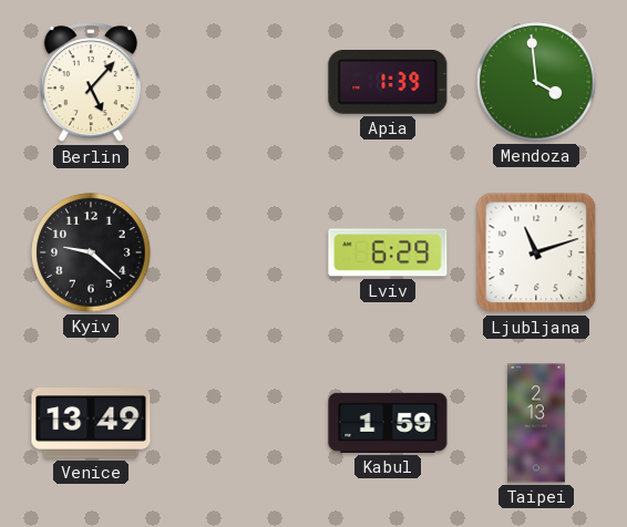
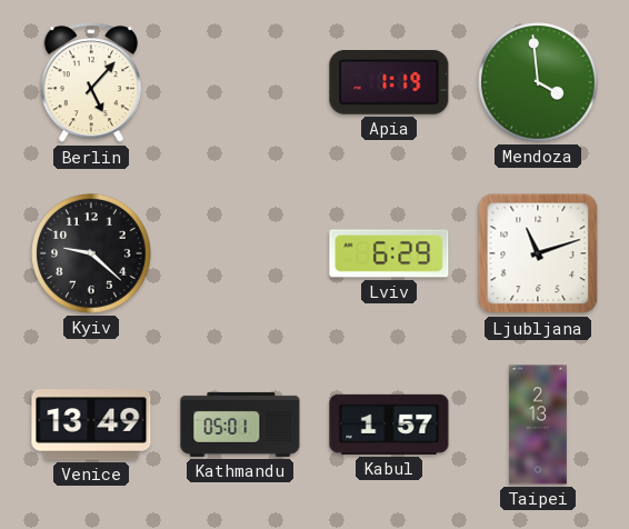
Apia: 1:39 -> 1:19 (389, 83)
Kathmandu: none -> 05:01 (240, 425)
Kabul: 1:59 -> 1:57 (389, 425)
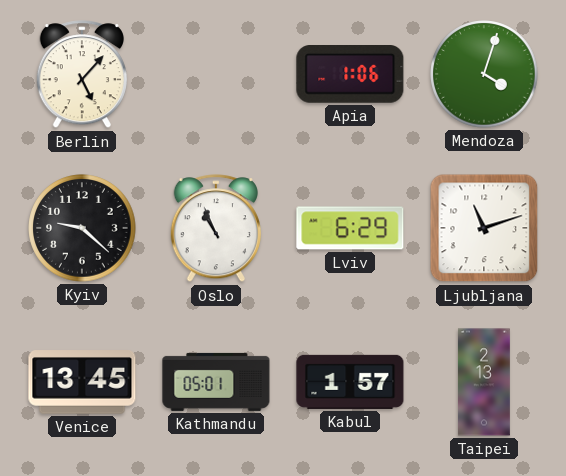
Apia: 1:19 -> 1:06 (350, 75)
Mendoza: 3:59 -> 4:03 (484, 74)
Oslo: none -> 10:56 (216, 229)
Venice: 13:49 -> 13:45 (82, 382)
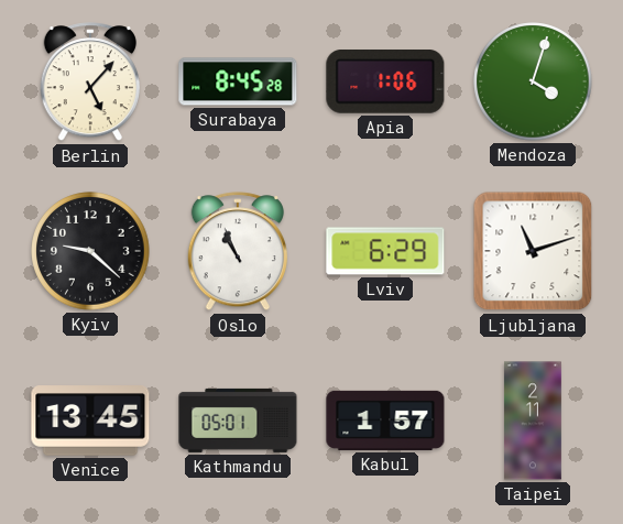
Surabaya: none -> 8:45 (238, 81)
Taipei: 2:13 -> 2:11 (533, 421)
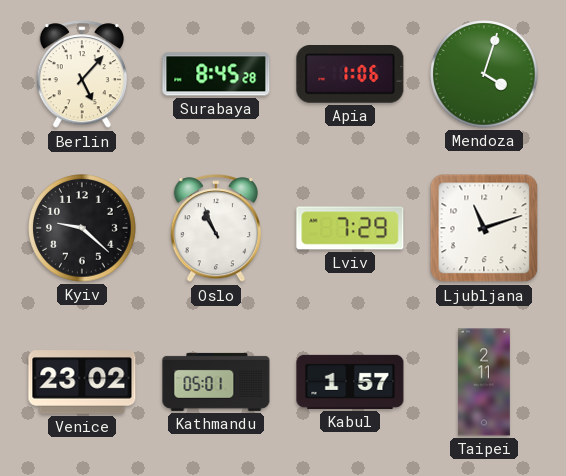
Lviv: 6:29 -> 7:29 (350, 228)
Venice: 13:45 -> 23:02 (82, 382)
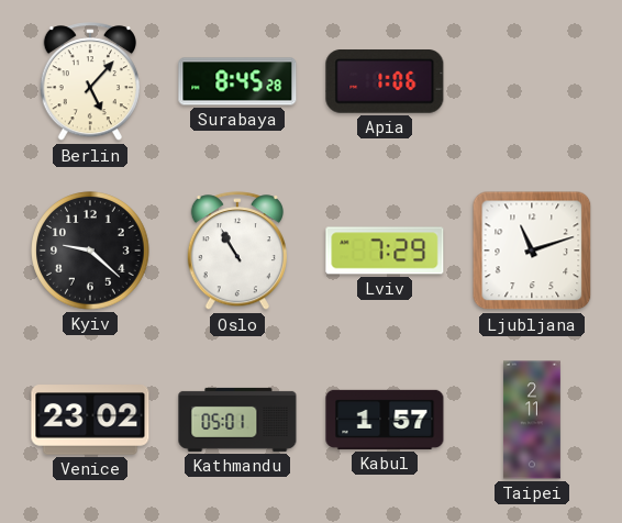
Mendoza: 4:03 -> none (484, 74)
Oslo: 10:56 -> 10:55 (237, 252)
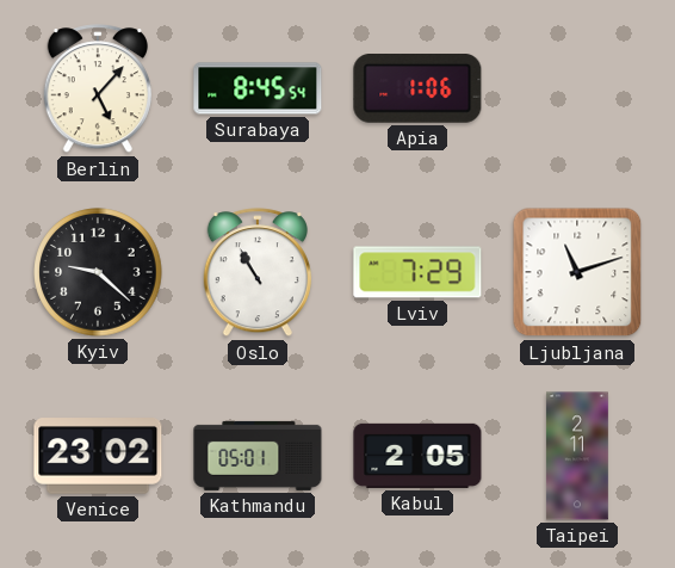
Surabaya: 8:45:28 -> 8:45:54 (258, 88)
Kabul: 1:57 -> 2:05 (417, 456)
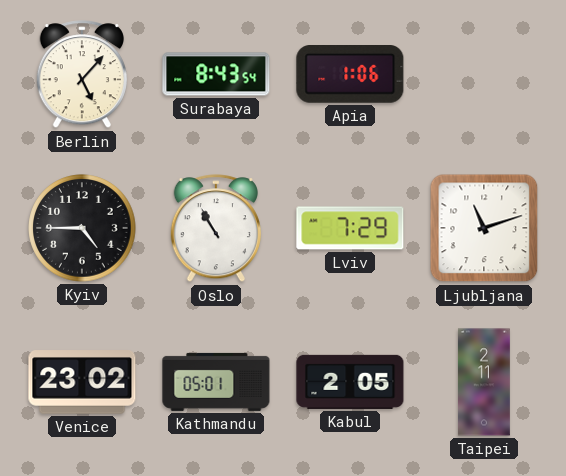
Surabaya: 8:45 -> 8:43 (216, 74)
Kyiv: 9:22 -> 4:45 (82, 228)
